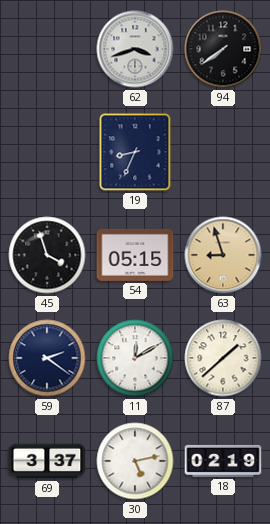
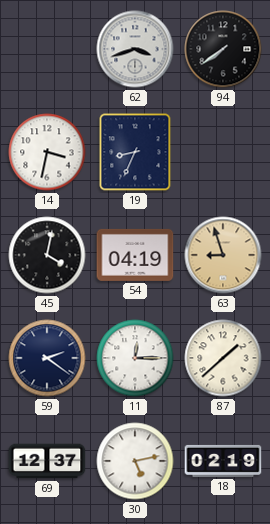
14: none -> 3:32 (47, 152)
45: 3:57 -> 4:02 (47, 255)
54: 05:15 -> 04:19 (135, 255)
11: 12:10 -> 12:15 (135, 358)
69: 3:37 -> 12:37 (47, 461)
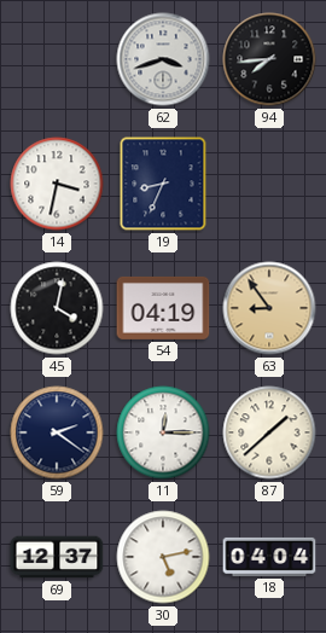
94: 7:39 -> 7:44 (269, 59)
63: 8:57 -> 8:54 (269, 308)
18: 02:19 -> 04:04 (269, 557)
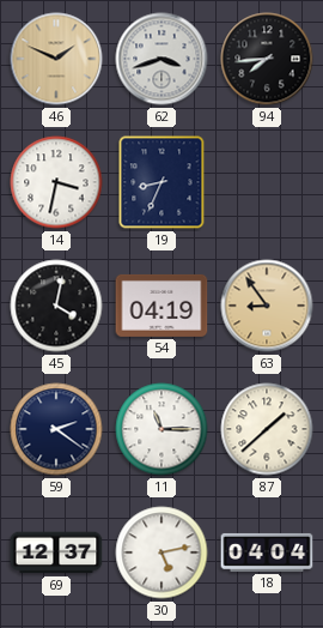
46: none -> 1:49 (56, 59)
11: 12:15 -> 11:15 (161, 429)
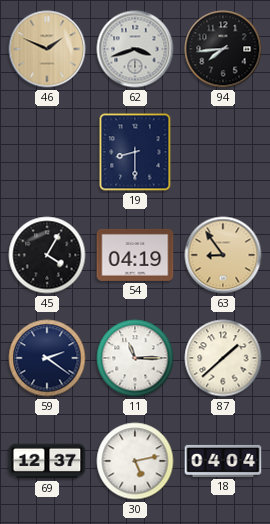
14: 3:32 -> none (56, 182)
19: 8:34 -> 8:30 (135, 152)
45: 4:02 -> 4:05 (47, 255)
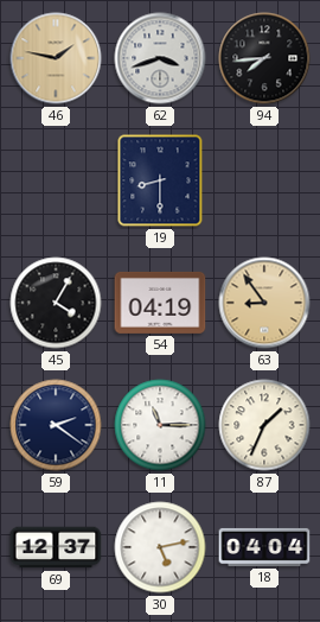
46: 1:49 -> 1:47 (56, 58)
87: 1:38 -> 1:34 (264, 425)
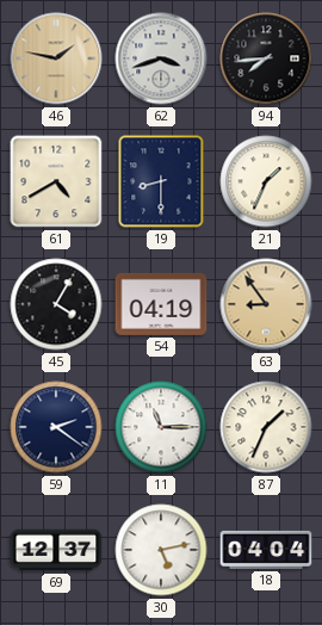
61: none -> 4:40 (56, 181)
21: none -> 1:34 (266, 181)
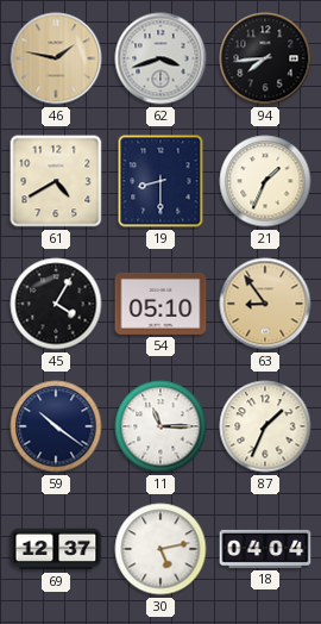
54: 04:19 -> 05:10 (160, 304)
59: 2:21 -> 10:21 (56, 426)
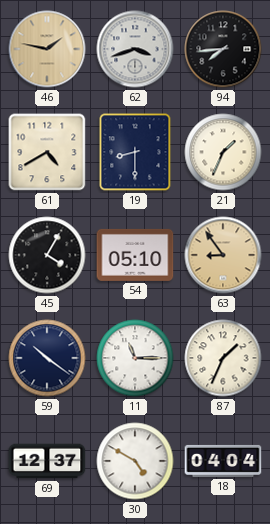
30: 5:13 -> 4:50 (135, 461)
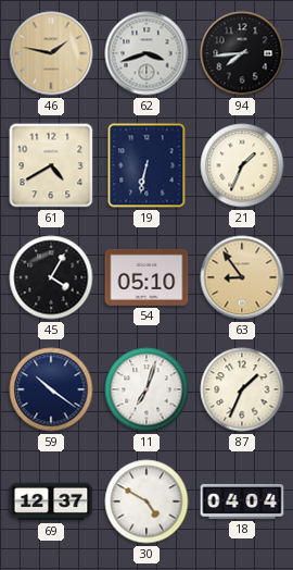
19: 8:30 -> 6:32 (146, 165)
11: 11:15 -> 7:03 (146, 389)
